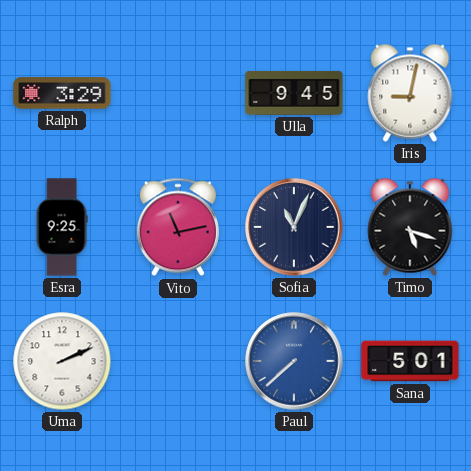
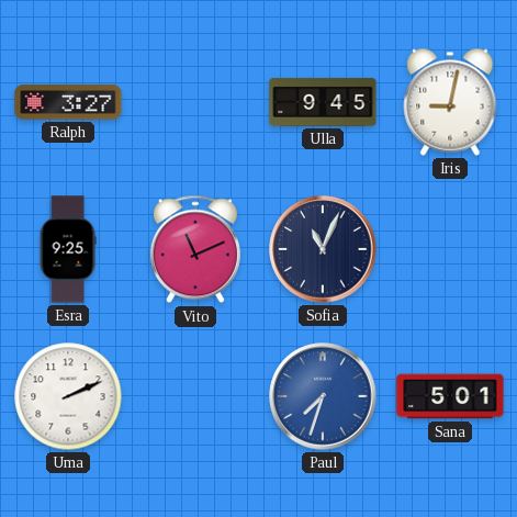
Ralph: 3:29 -> 3:27 (68, 102)
Vito: 11:13 -> 11:11 (195, 249)
Timo: 5:18 -> none (410, 227)
Paul: 7:38 -> 7:33 (323, 396)
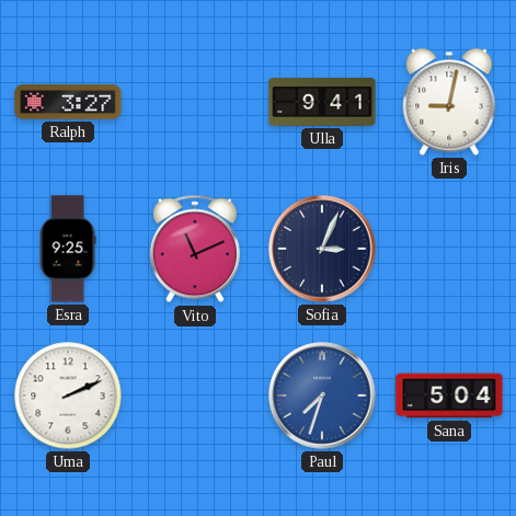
Ulla: 9:45 -> 9:41 (322, 102)
Sofia: 11:04 -> 3:04 (322, 249)
Sana: 5:01 -> 5:04 (449, 395)
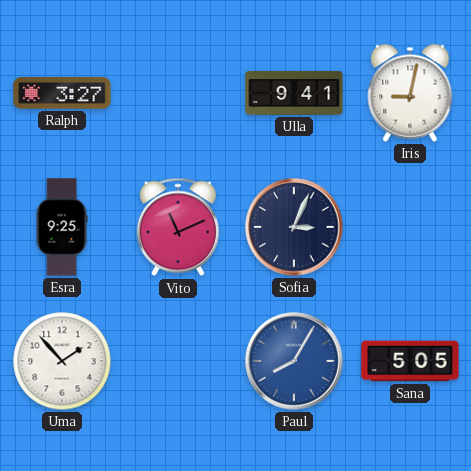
Uma: 2:11 -> 1:53 (62, 361)
Paul: 7:33 -> 8:05 (294, 361)
Sana: 5:04 -> 5:05 (410, 361)
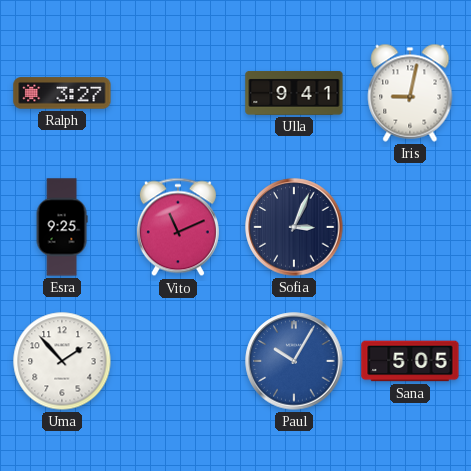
Paul: 8:05 -> 10:05 (294, 361)
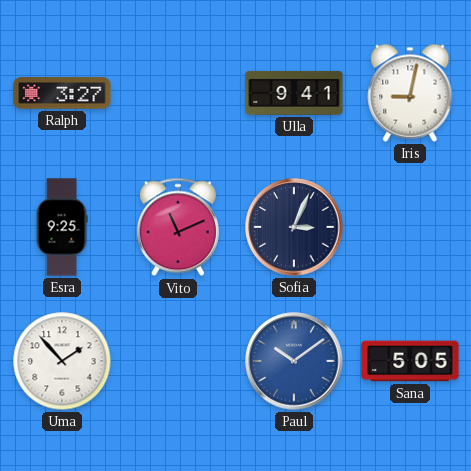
Paul: 10:05 -> 10:09 (294, 361)
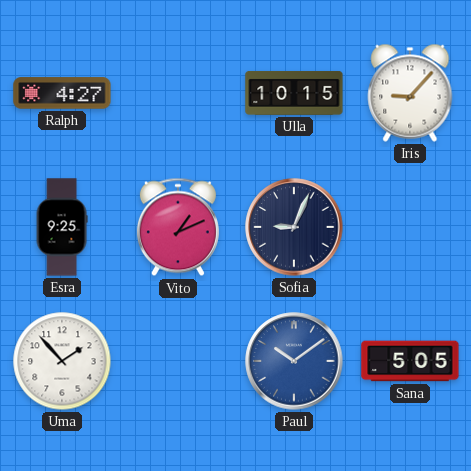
Ralph: 3:27 -> 4:27 (62, 93)
Ulla: 9:41 -> 10:15 (294, 93)
Iris: 9:02 -> 9:07 (410, 93)
Vito: 11:11 -> 1:11 (178, 227)
Sofia: 3:04 -> 9:04 (294, 227)
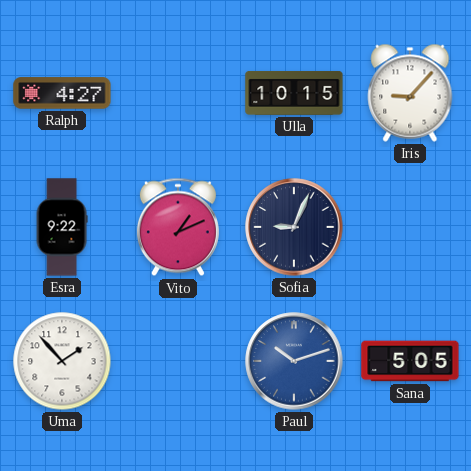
Esra: 9:25 -> 9:22 (62, 227)
Paul: 10:09 -> 10:12 (294, 361)
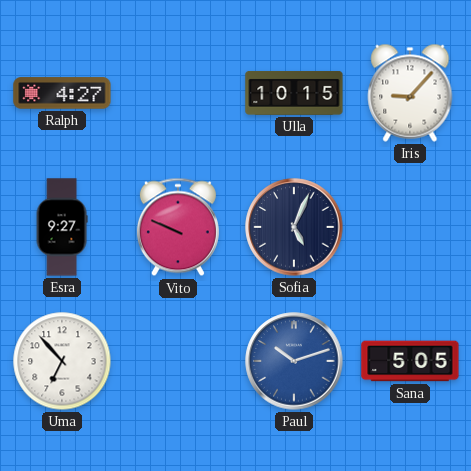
Esra: 9:22 -> 9:27 (62, 227)
Vito: 1:11 -> 9:49 (178, 227)
Sofia: 9:04 -> 5:04 (294, 227)
Uma: 1:53 -> 6:53 (62, 361)
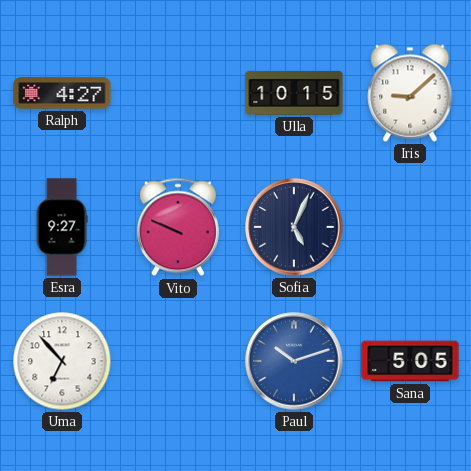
Iris: 9:07 -> 9:08 (410, 93)
